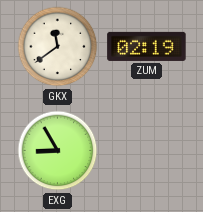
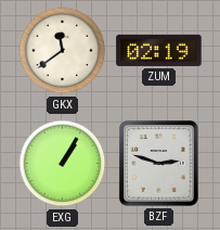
EXG: 8:55 -> 1:05 (63, 164)
BZF: none -> 2:48 (159, 164)
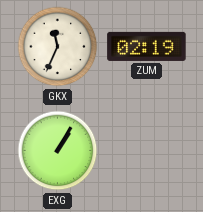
GKX: 11:39 -> 11:34 (58, 47)
BZF: 2:48 -> none (159, 164)
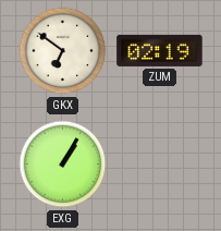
GKX: 11:34 -> 6:51 (63, 51)
